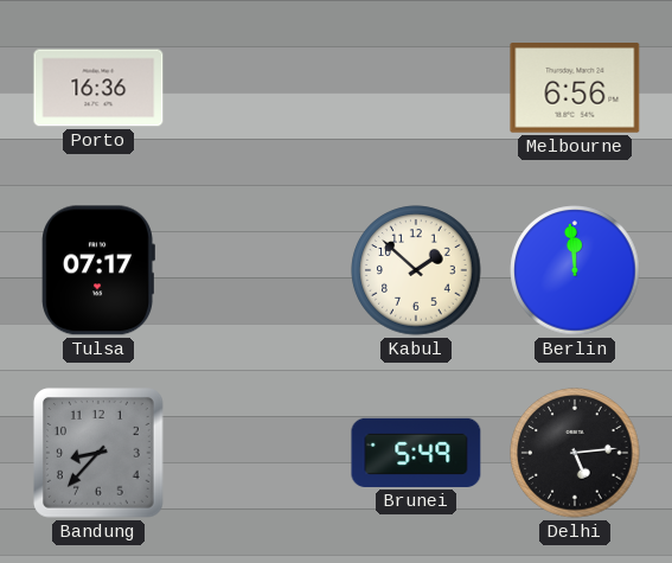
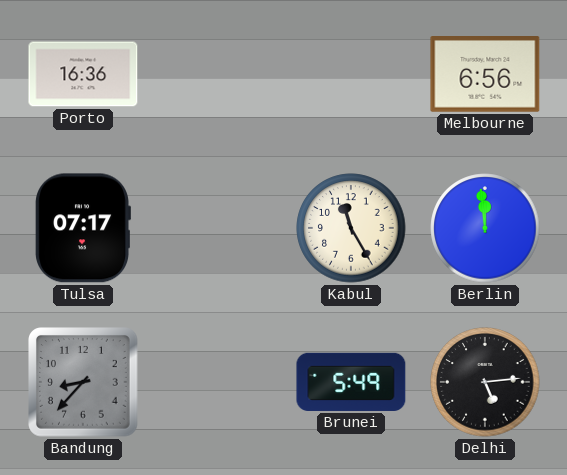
Kabul: 1:52 -> 11:25 (351, 228)
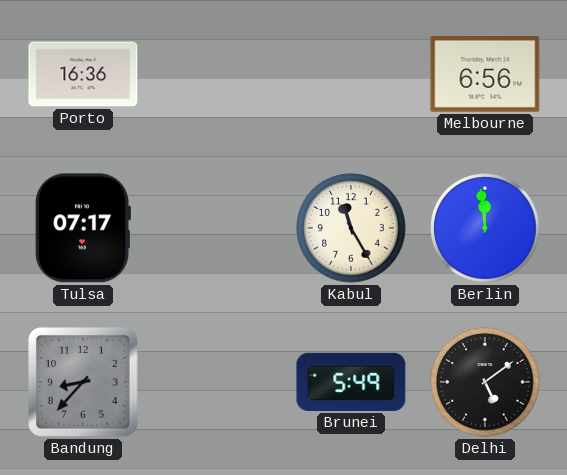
Delhi: 5:14 -> 5:09 (485, 382)
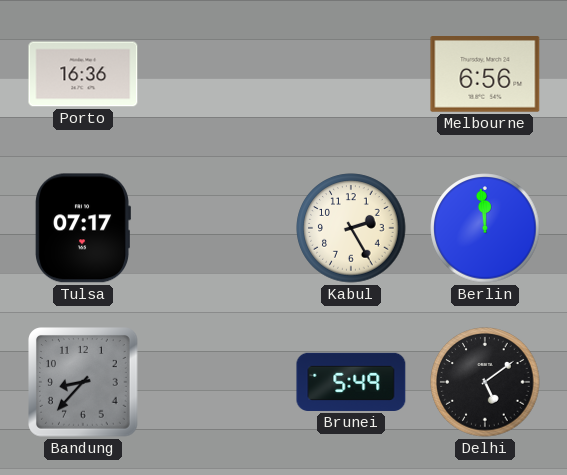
Kabul: 11:25 -> 2:25 (351, 228)
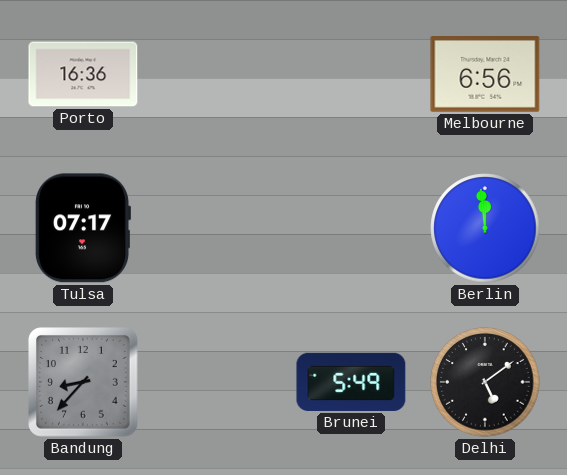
Kabul: 2:25 -> none (351, 228)
